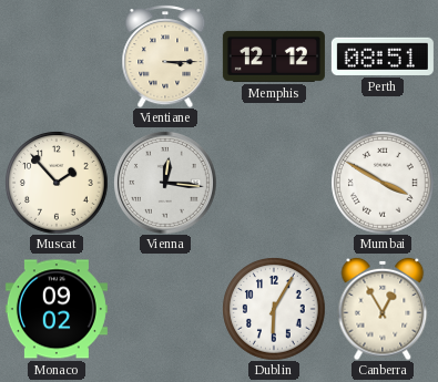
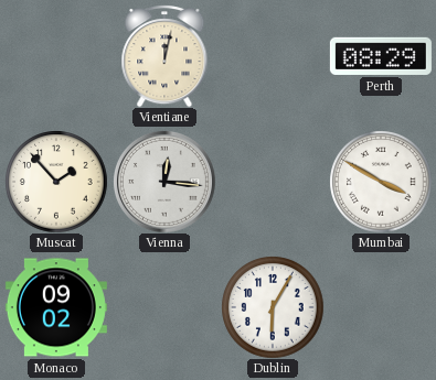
Vientiane: 3:15 -> 12:02 (164, 56)
Memphis: 12:12 -> none (274, 56)
Perth: 08:51 -> 08:29 (381, 56)
Canberra: 12:55 -> none (383, 309)
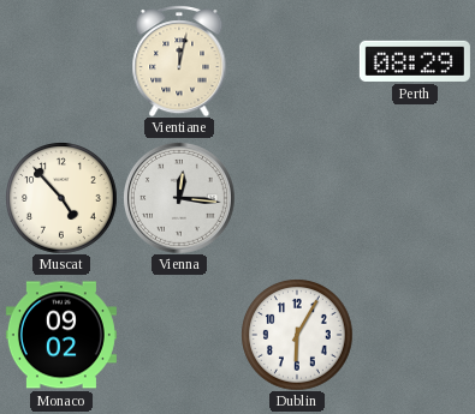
Muscat: 1:53 -> 4:53 (61, 198)
Mumbai: 3:50 -> none (381, 182)
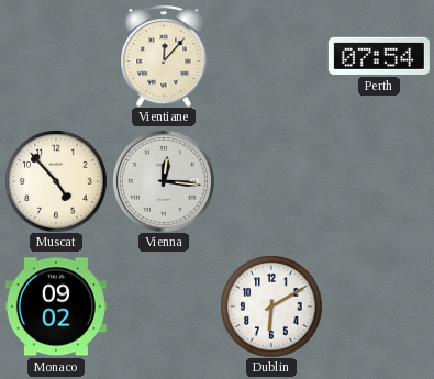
Vientiane: 12:02 -> 12:07 (164, 56)
Perth: 08:29 -> 07:54 (379, 56)
Dublin: 6:05 -> 6:10 (271, 306)
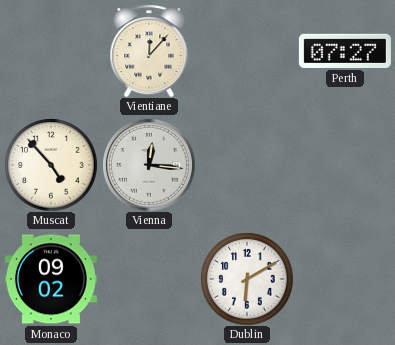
Perth: 07:54 -> 07:27 (345, 51)
